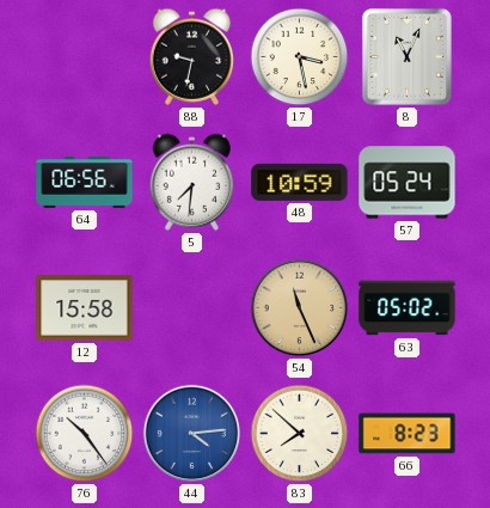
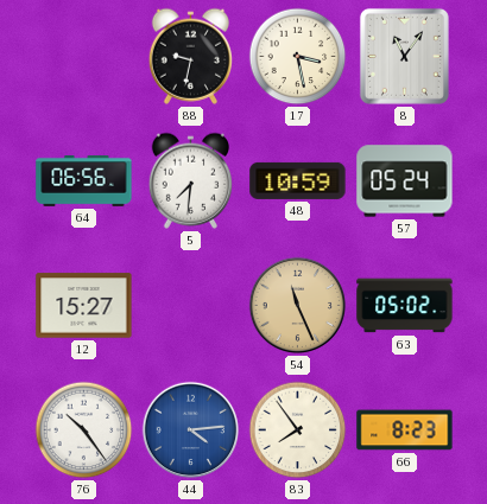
8: 11:04 -> 11:06 (404, 56)
12: 15:58 -> 15:27 (84, 306)
83: 7:52 -> 7:54 (298, 430)
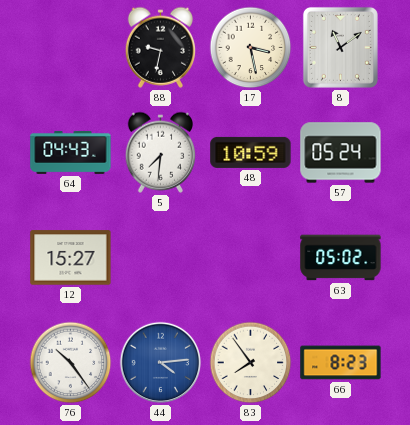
8: 11:06 -> 11:09 (340, 47)
64: 06:56 -> 04:43 (71, 153)
54: 11:26 -> none (298, 306)
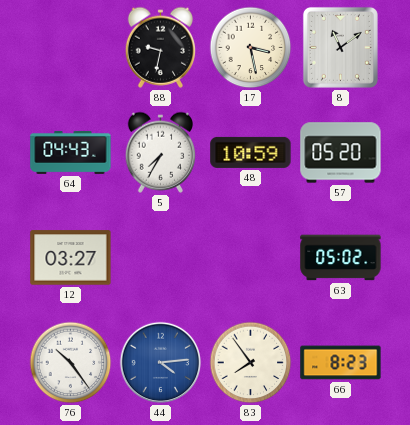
5: 7:31 -> 7:35 (160, 152)
57: 05:24 -> 05:20 (341, 153)
12: 15:27 -> 03:27 (71, 258)
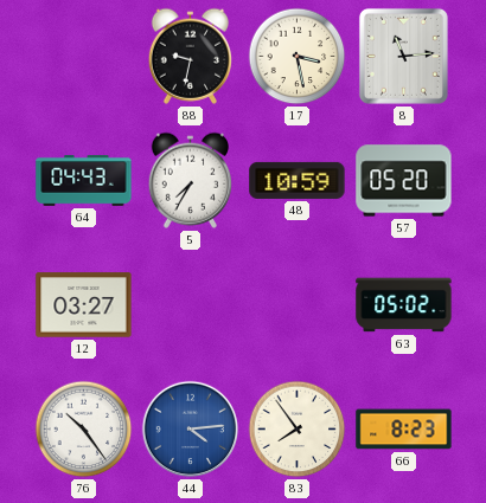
8: 11:09 -> 11:14 (403, 56)
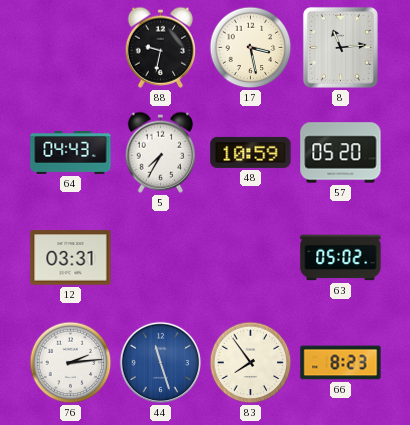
12: 03:27 -> 03:31 (71, 258)
76: 10:24 -> 2:14 (71, 363)
44: 4:14 -> 11:27 (161, 363)
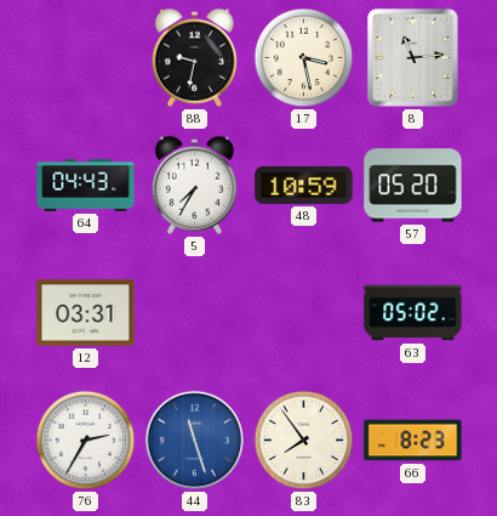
76: 2:14 -> 2:35 (86, 441)
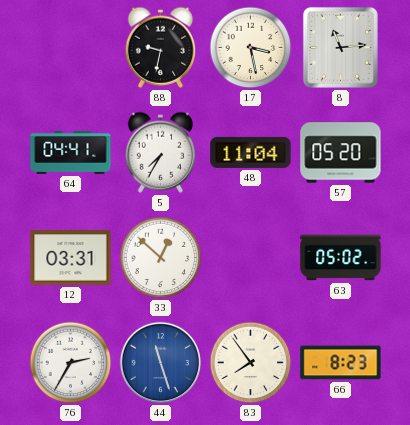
64: 04:43 -> 04:41 (71, 153)
48: 10:59 -> 11:04 (251, 152)
33: none -> 12:52 (161, 258)
